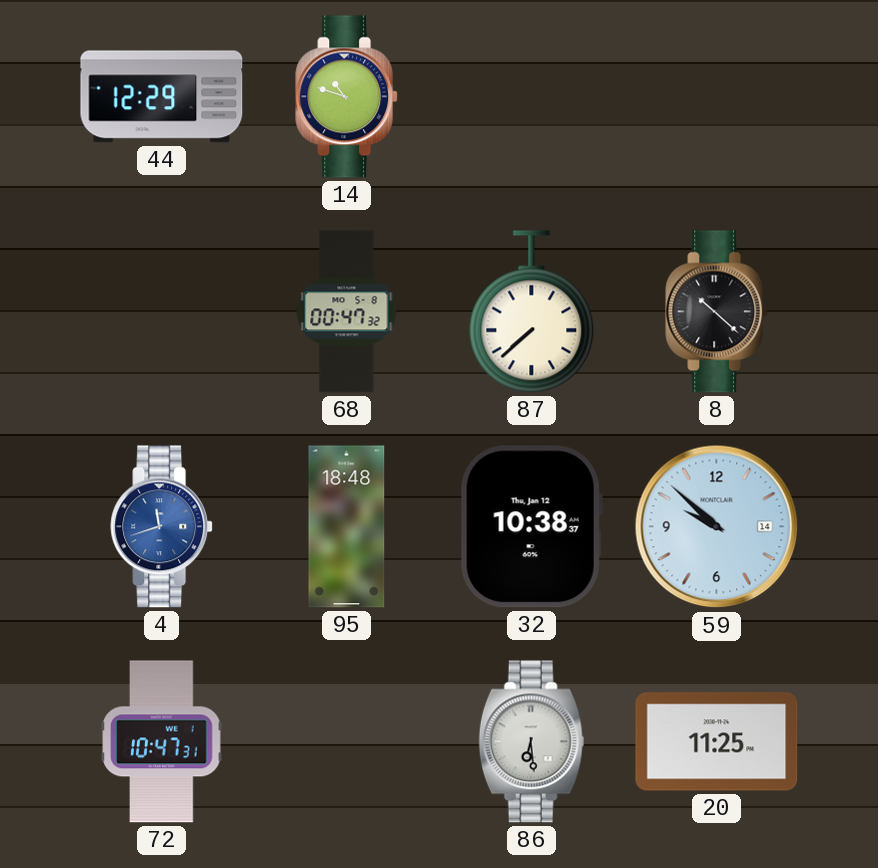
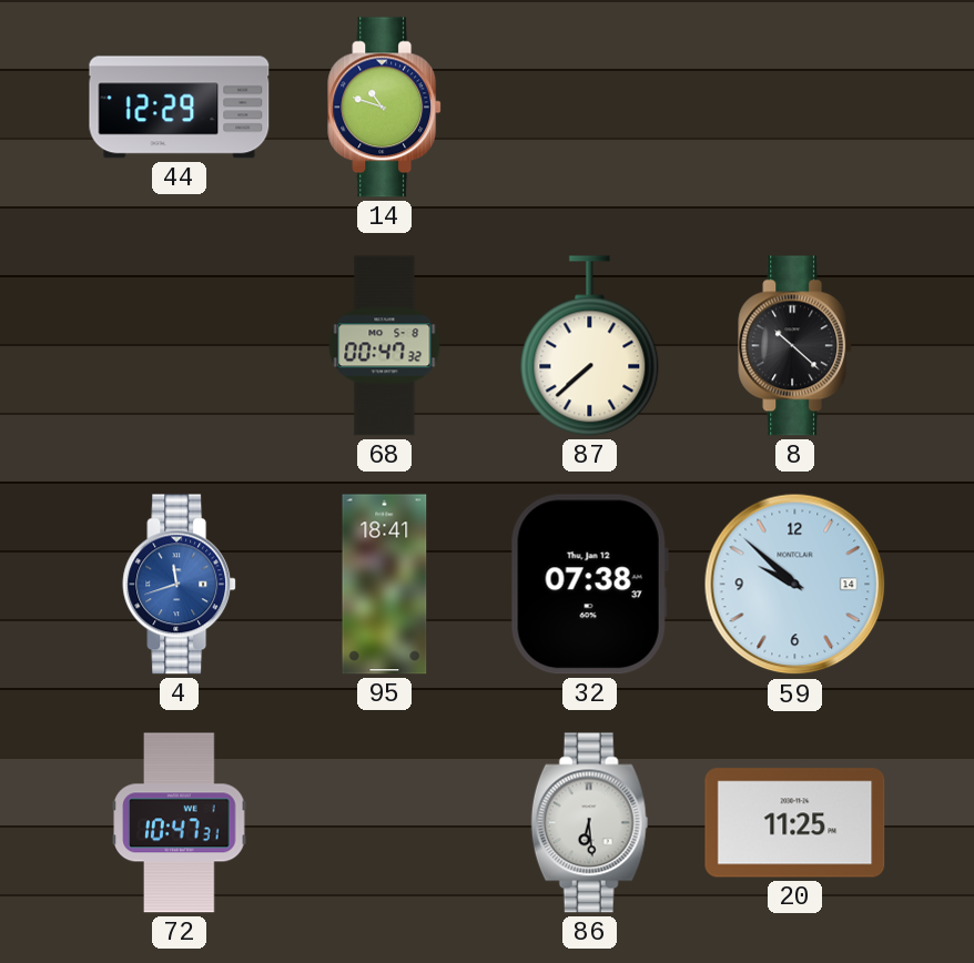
95: 18:48 -> 18:41 (385, 585)
32: 10:38 -> 07:38 (589, 585)
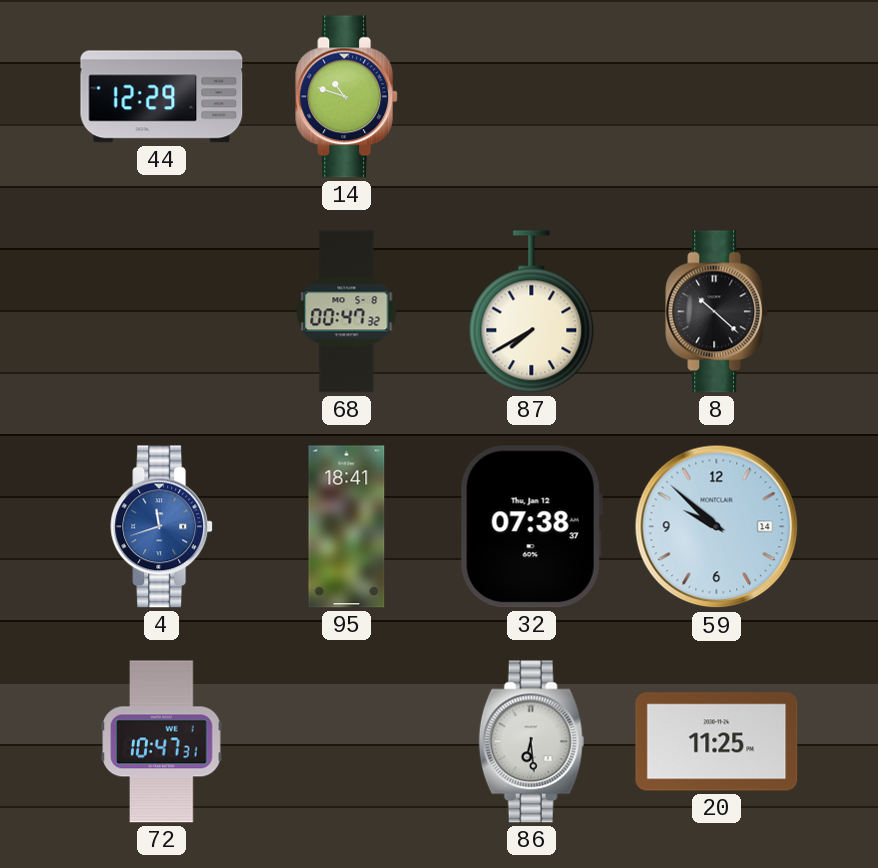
87: 7:38 -> 7:40 (532, 312)
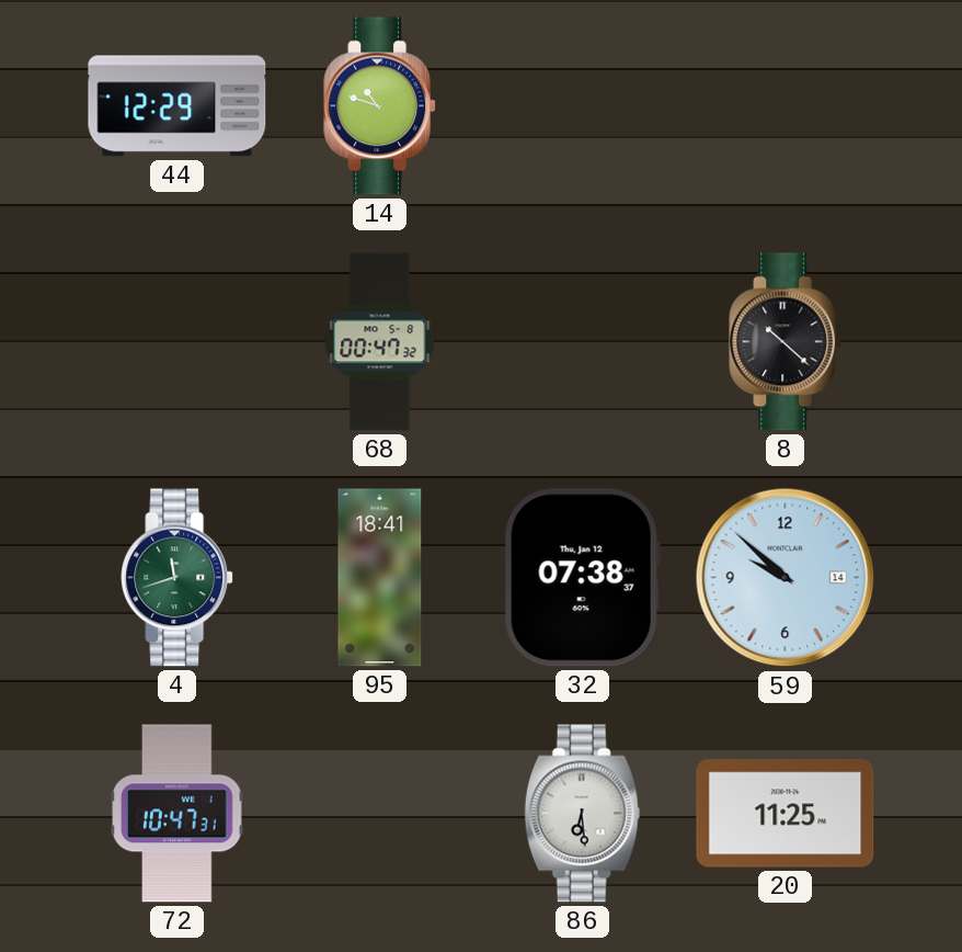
87: 7:40 -> none (532, 312)
4 dial: blue -> green (177, 578)
